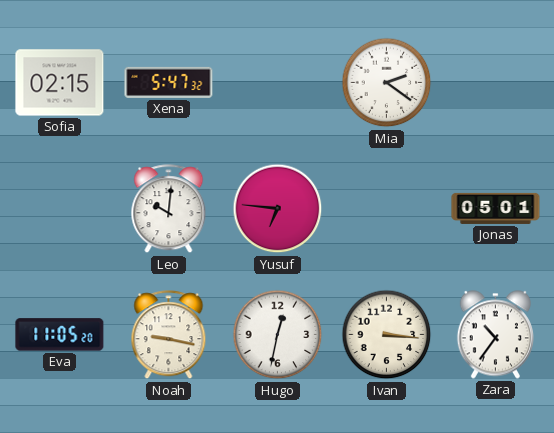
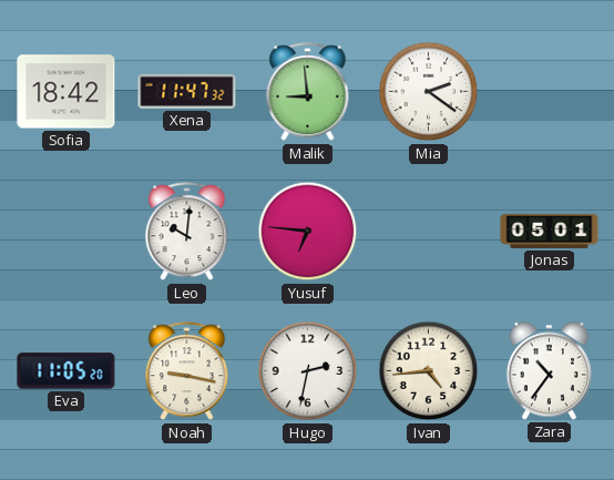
Sofia: 02:15 -> 18:42 (66, 92)
Xena: 5:47 -> 11:47 (187, 91)
Malik: none -> 8:59 (308, 92)
Hugo: 12:32 -> 2:32 (308, 371)
Ivan: 3:16 -> 4:44 (429, 371)
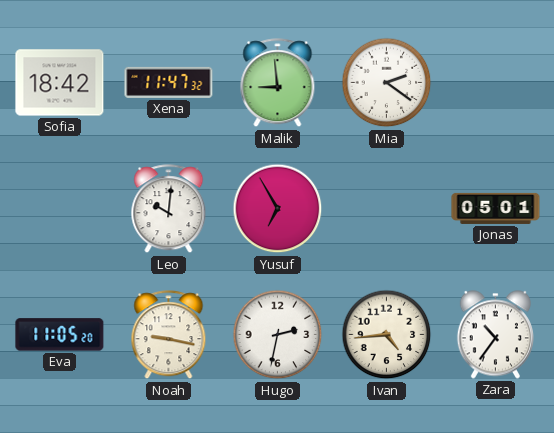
Yusuf: 6:46 -> 6:55 (278, 209)
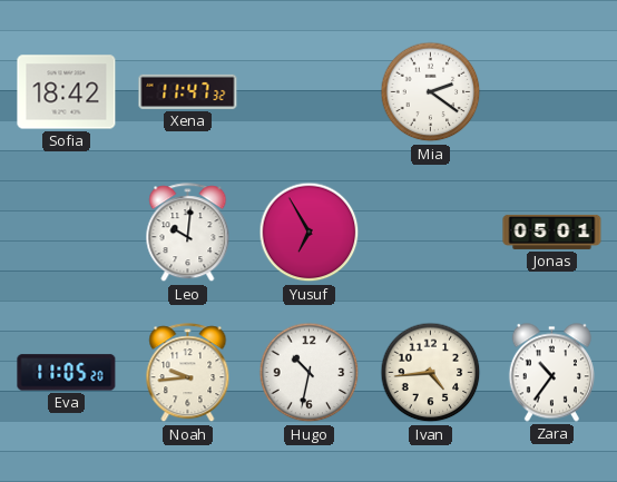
Malik: 8:59 -> none (278, 83)
Noah: 9:17 -> 9:44 (188, 373)
Hugo: 2:32 -> 10:32 (310, 373)
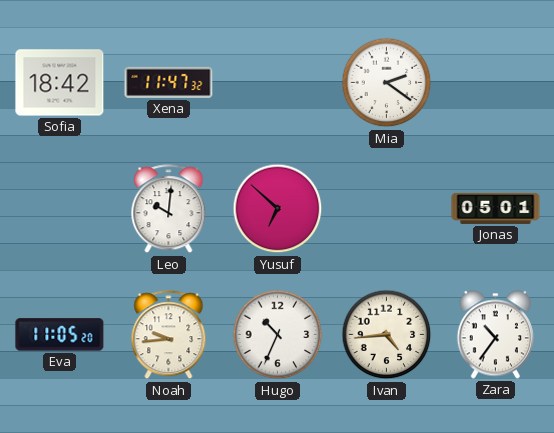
Yusuf: 6:55 -> 6:52 (278, 209)
Hugo: 10:32 -> 10:34 (278, 335)
